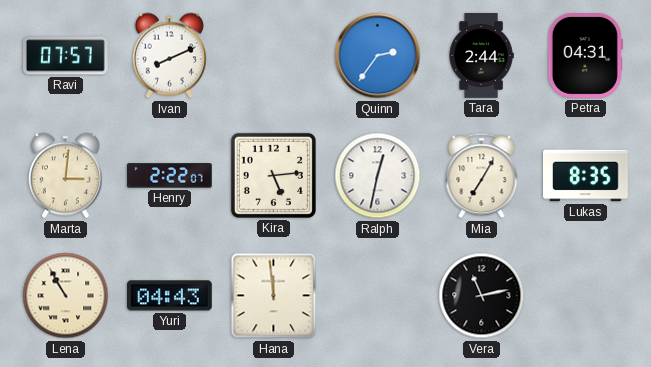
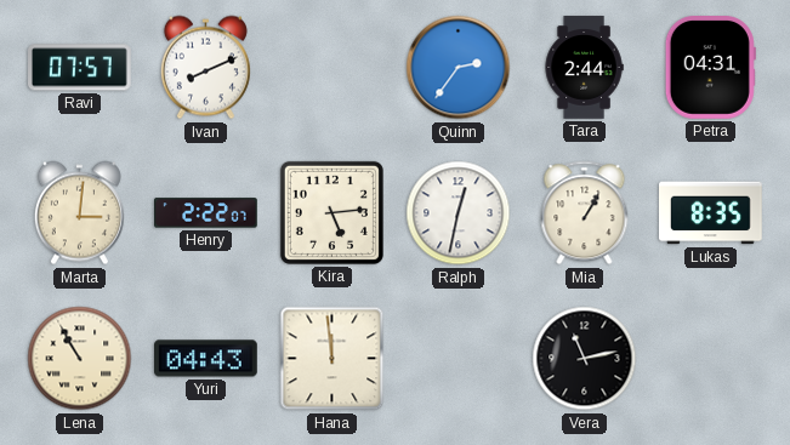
Mia: 7:05 -> 1:05 (585, 213)
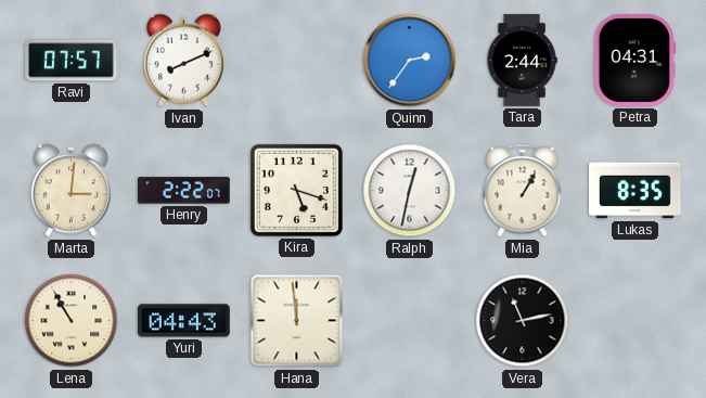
Kira: 5:14 -> 5:18 (296, 190)
